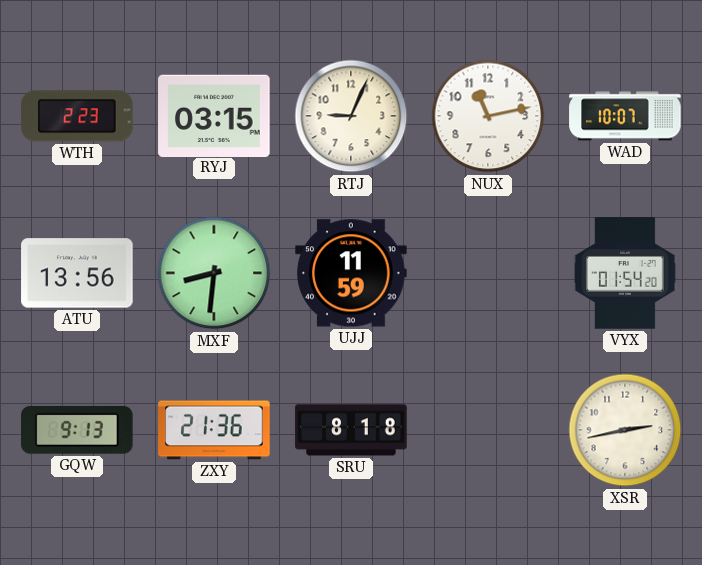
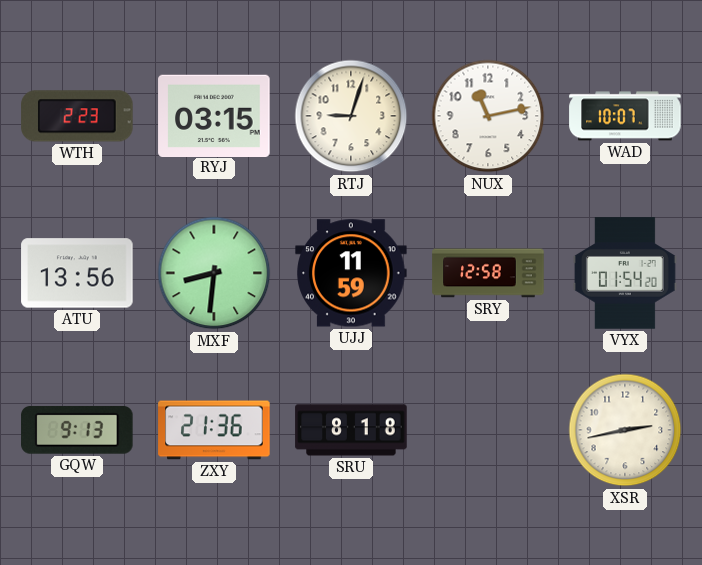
RTJ: 9:04 -> 9:03 (351, 116)
SRY: none -> 12:58 (488, 273)
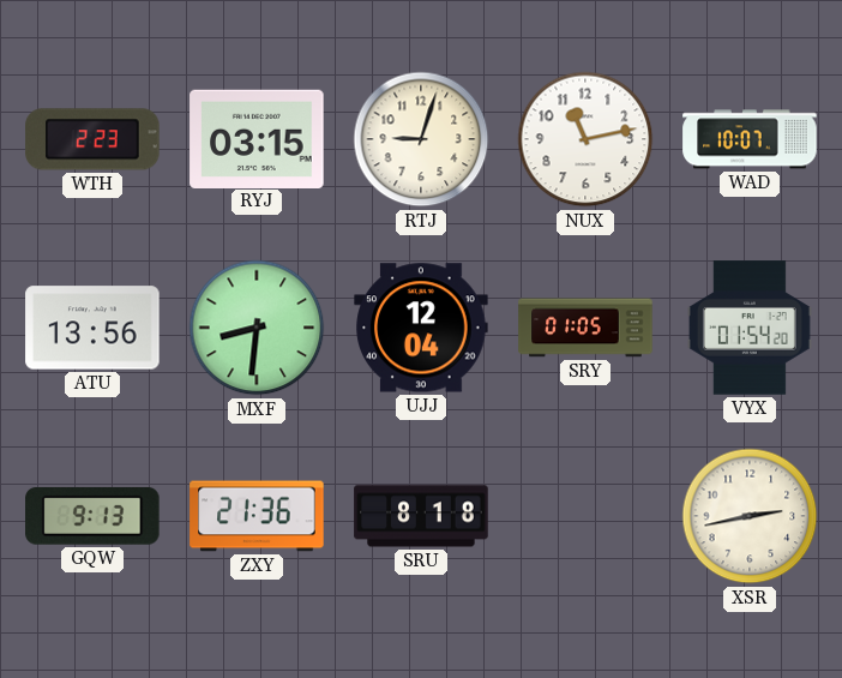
UJJ: 11:59 -> 12:04 (421, 328)
SRY: 12:58 -> 01:05 (585, 328)
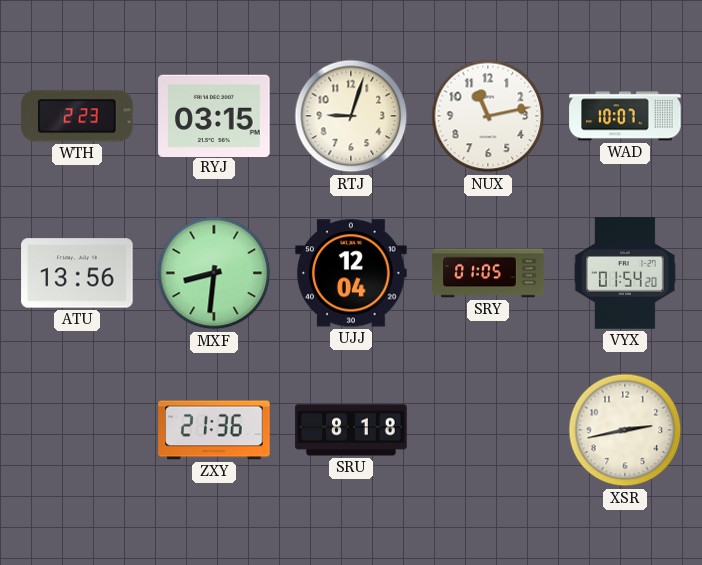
GQW: 9:13 -> none (92, 516)
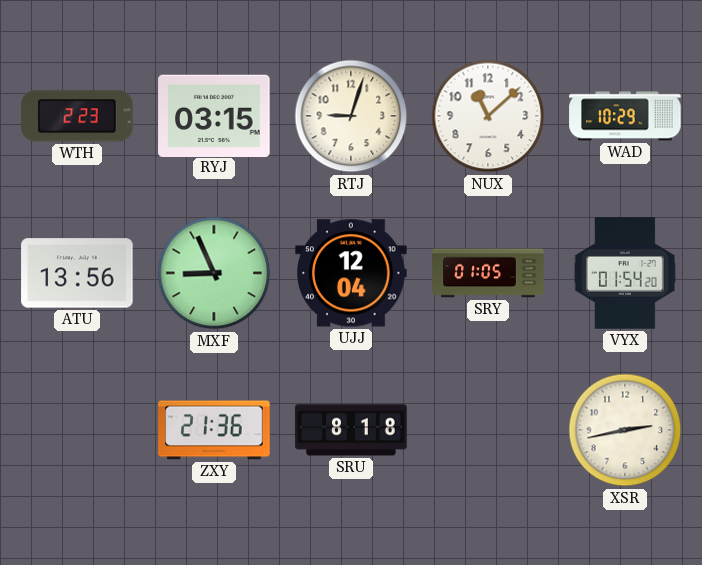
NUX: 11:13 -> 11:08 (488, 116)
WAD: 10:07 -> 10:29 (625, 116)
MXF: 8:31 -> 8:56 (214, 273)
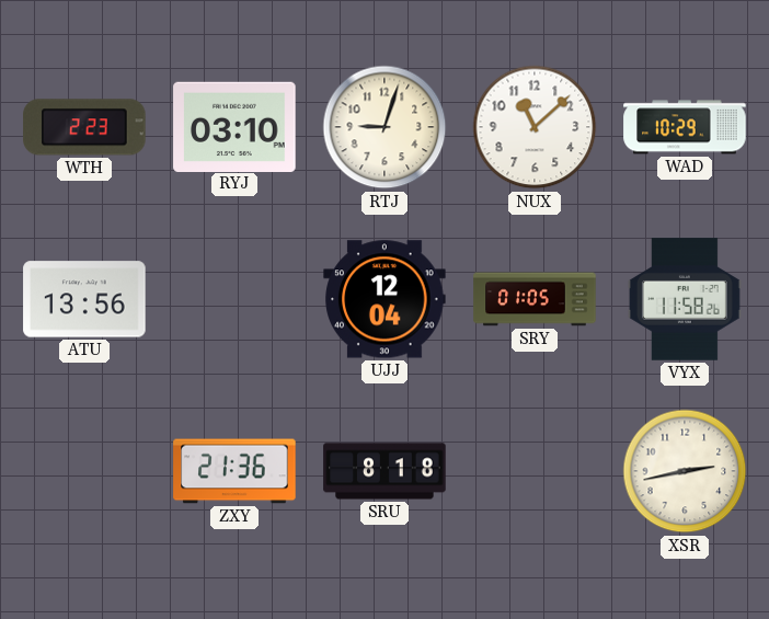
RYJ: 03:15 -> 03:10 (234, 126)
MXF: 8:56 -> none (214, 273)
VYX: 01:54 -> 11:58 (685, 299)
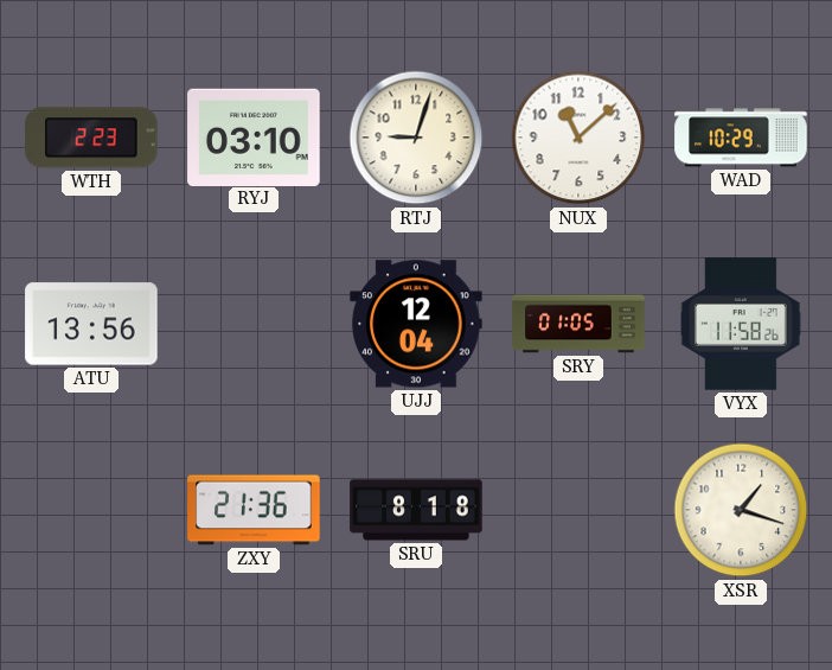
XSR: 2:43 -> 1:18 (741, 510)
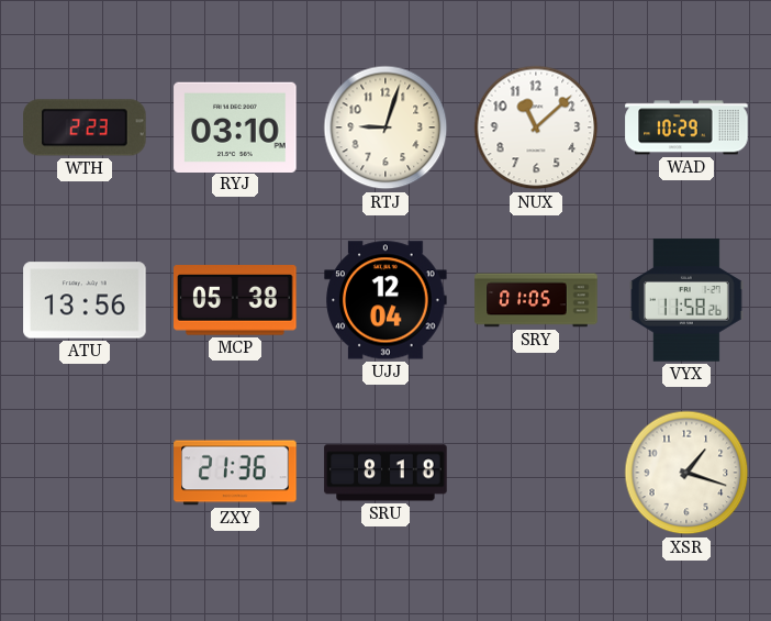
MCP: none -> 05:38 (235, 301)
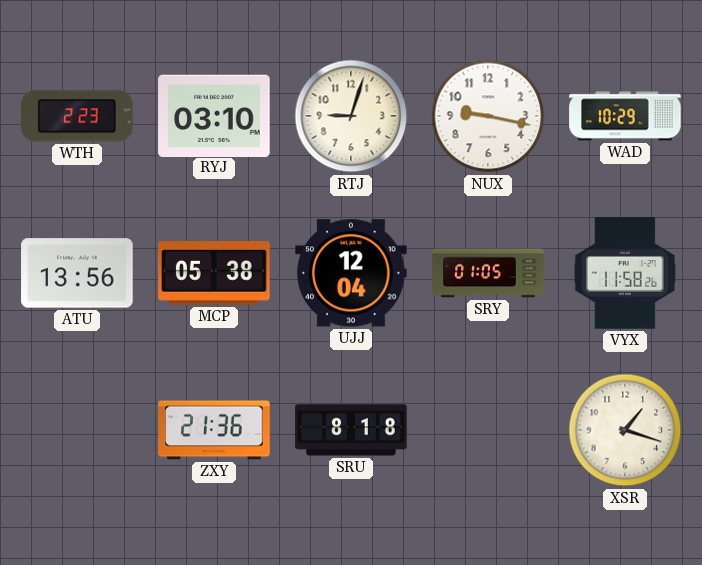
NUX: 11:08 -> 9:17 (488, 116)
